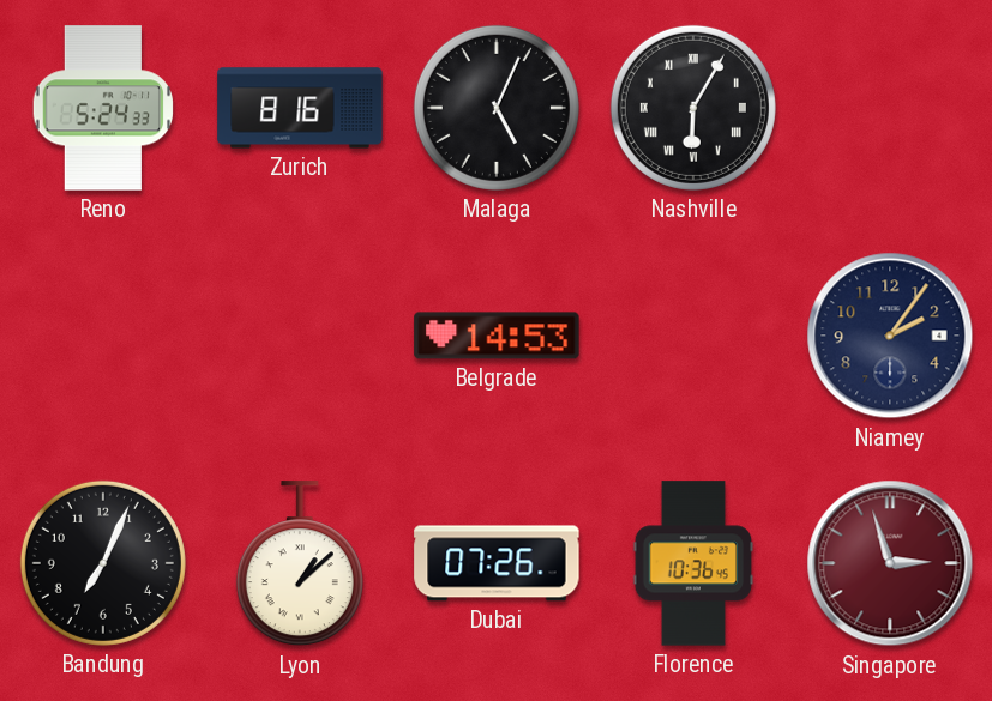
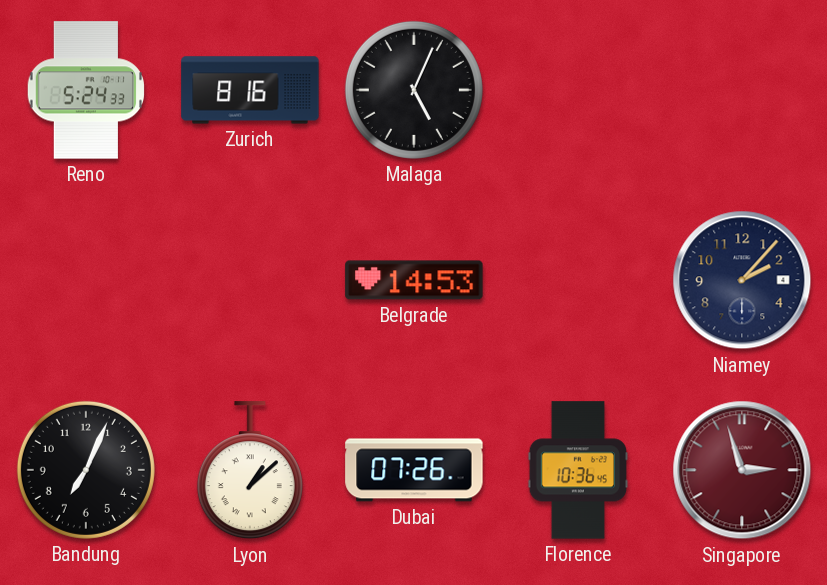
Nashville: 6:05 -> none (693, 108)
Niamey: 2:06 -> 2:07 (742, 280)
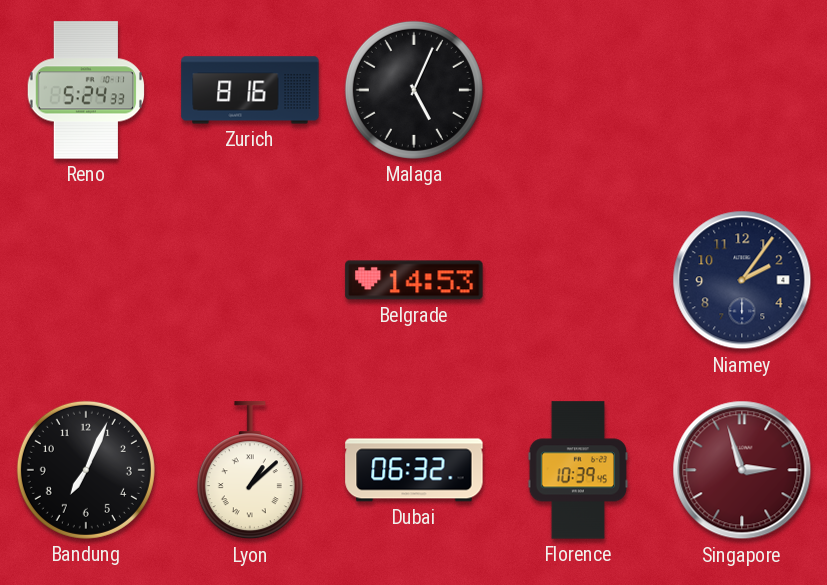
Niamey: 2:07 -> 2:06 (742, 280)
Dubai: 07:26 -> 06:32 (414, 470)
Florence: 10:36 -> 10:39 (578, 470)
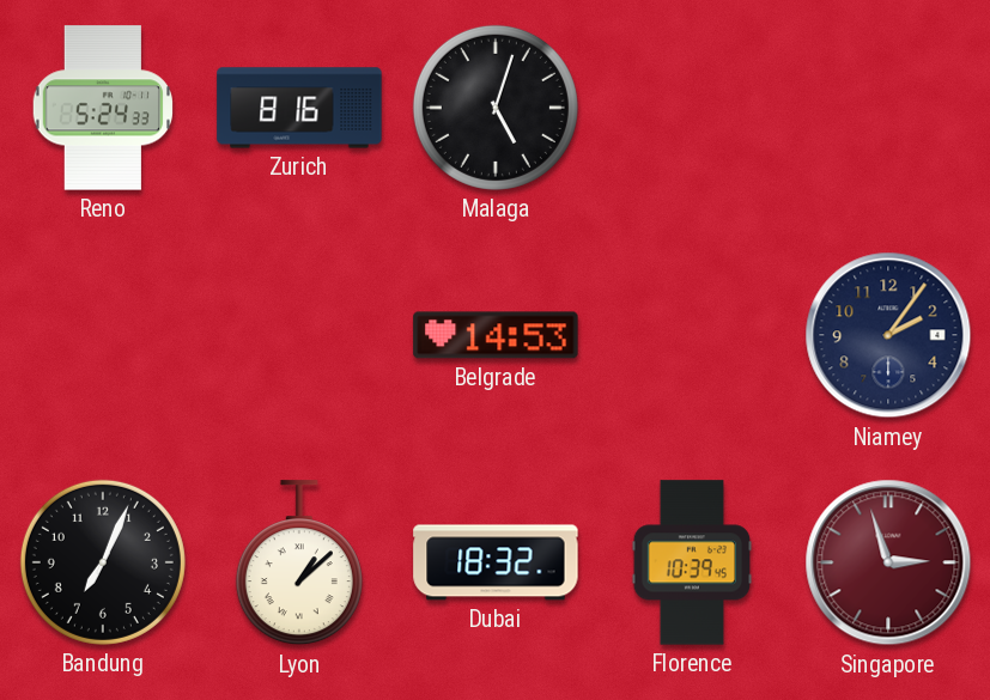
Malaga: 5:04 -> 5:03 (496, 108)
Dubai: 06:32 -> 18:32 (496, 562)
